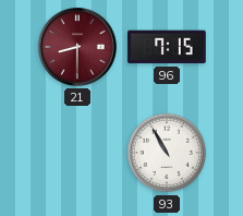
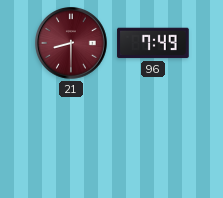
96: 7:15 -> 7:49 (153, 43)
93: 10:55 -> none (167, 153)
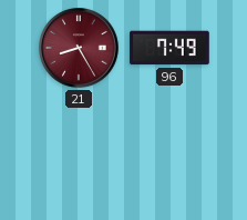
21: 8:30 -> 8:25 (80, 49)
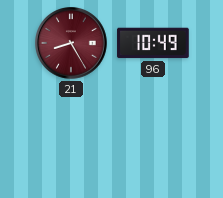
96: 7:49 -> 10:49 (153, 43)
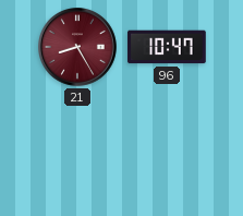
96: 10:49 -> 10:47 (167, 47)
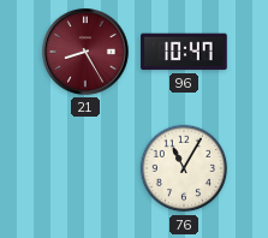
76: none -> 11:05 (184, 168)
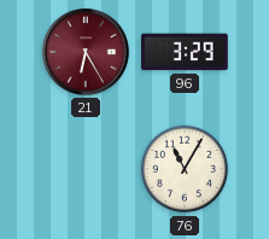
21: 8:25 -> 6:25 (87, 53)
96: 10:47 -> 3:29 (185, 52)
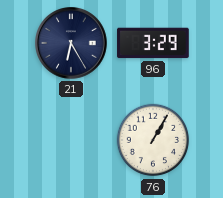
21 dial: burgundy -> navy (72, 44)
76: 11:05 -> 1:05 (153, 140)
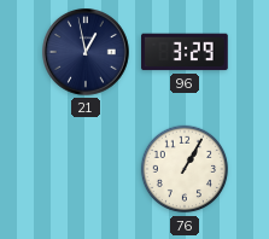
21: 6:25 -> 12:58 (87, 53)
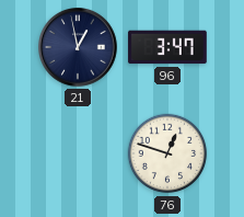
96: 3:29 -> 3:47 (167, 47)
76: 1:05 -> 12:48 (167, 153)
